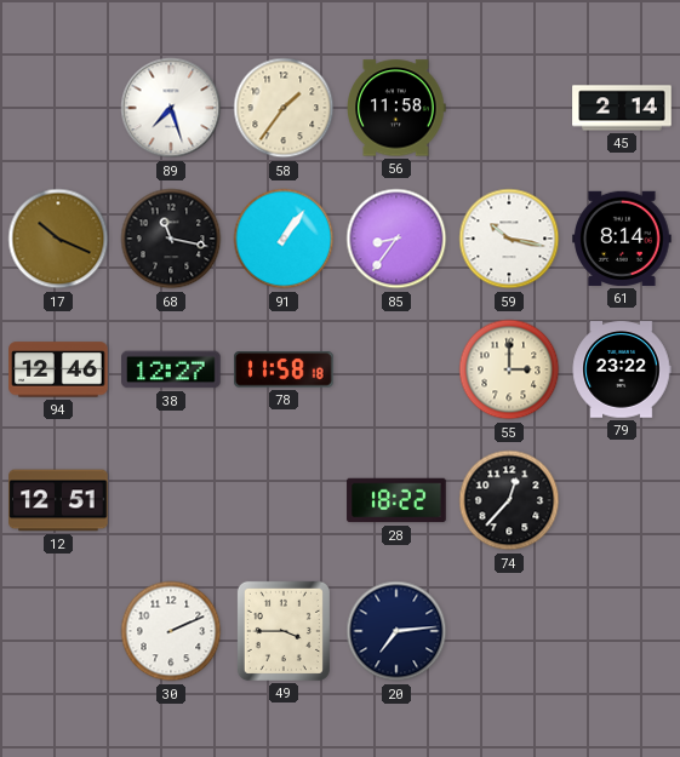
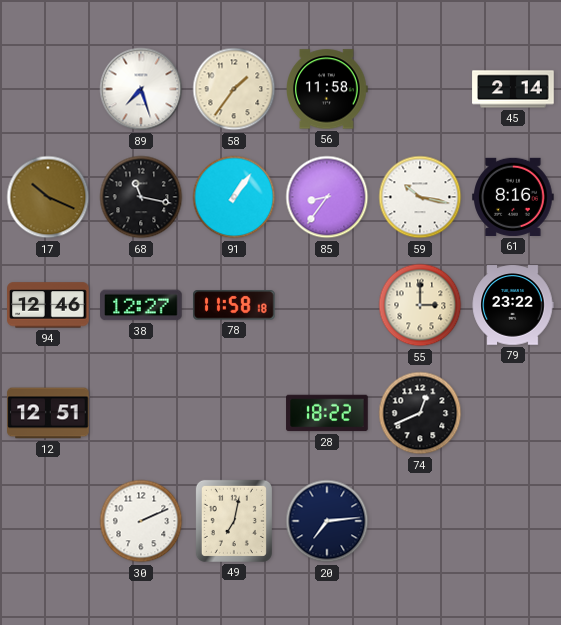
61: 8:14 -> 8:16 (513, 197)
74: 12:37 -> 12:41 (420, 413)
49: 3:45 -> 7:02 (234, 521)
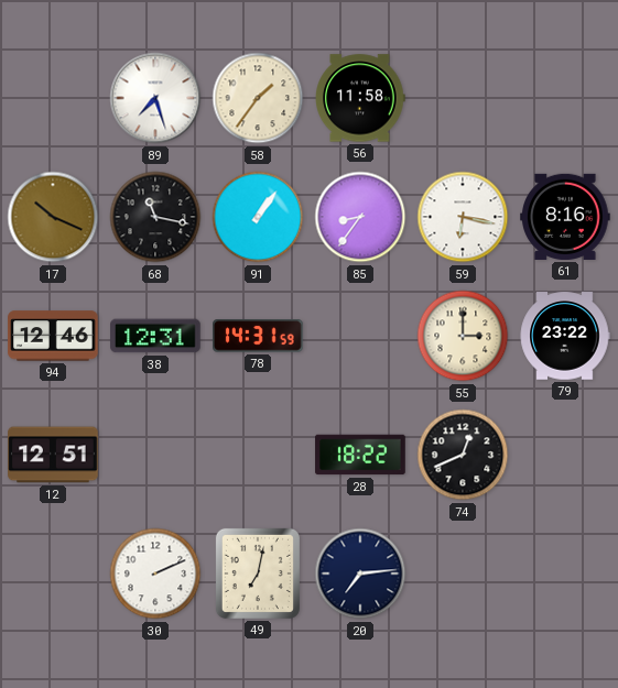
45: 2:14 -> none (513, 89)
59: 10:17 -> 6:17 (463, 217)
38: 12:27 -> 12:31 (155, 336)
78: 11:58 -> 14:31 (259, 336)
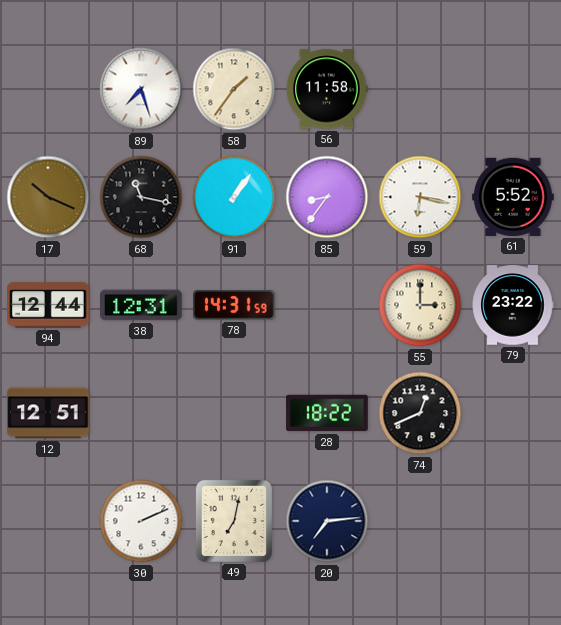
61: 8:16 -> 5:52 (513, 197)
94: 12:46 -> 12:44 (48, 305)
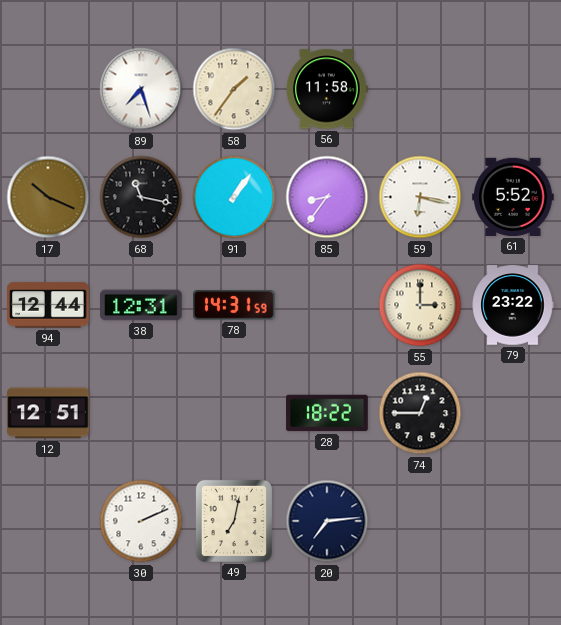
74: 12:41 -> 12:45 (420, 413)
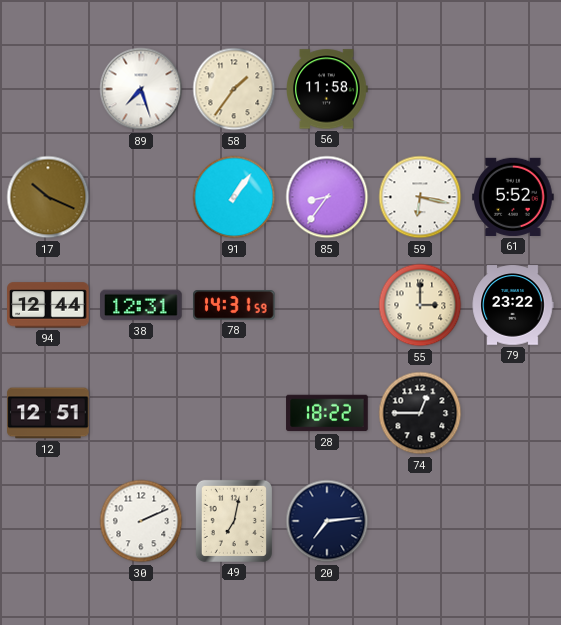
68: 11:17 -> none (141, 197)
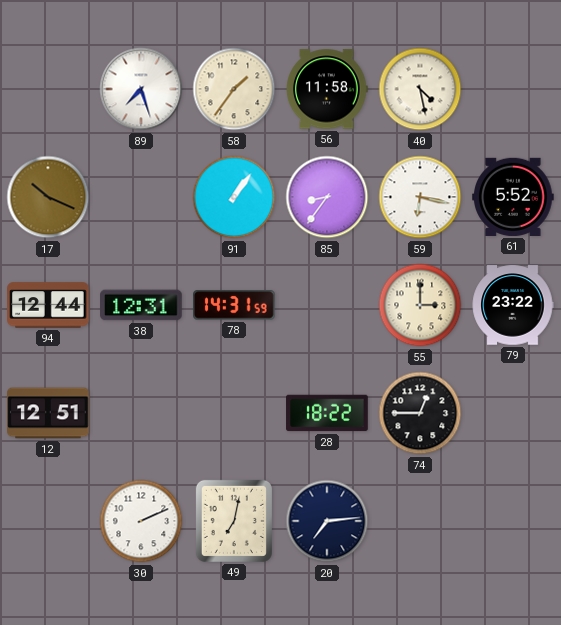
40: none -> 4:28 (420, 89)
